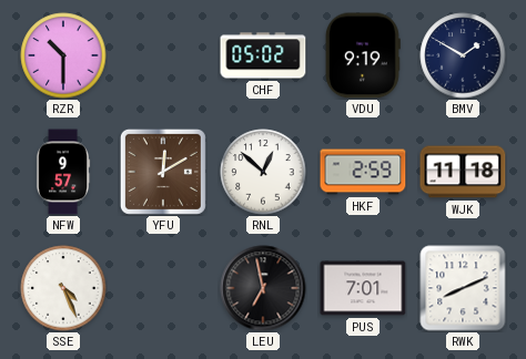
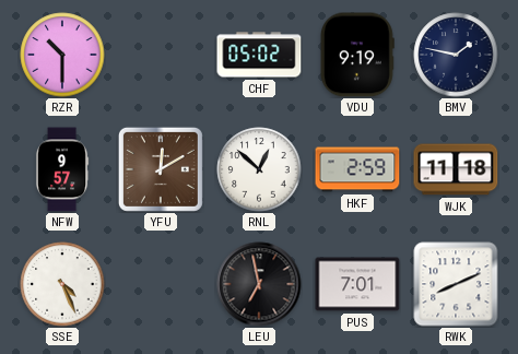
BMV: 1:50 -> 1:47 (456, 55)
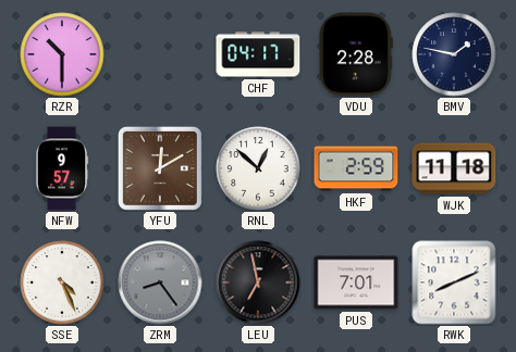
CHF: 05:02 -> 04:17 (258, 54)
VDU: 9:19 -> 2:28 (356, 54)
ZRM: none -> 8:24 (160, 282)
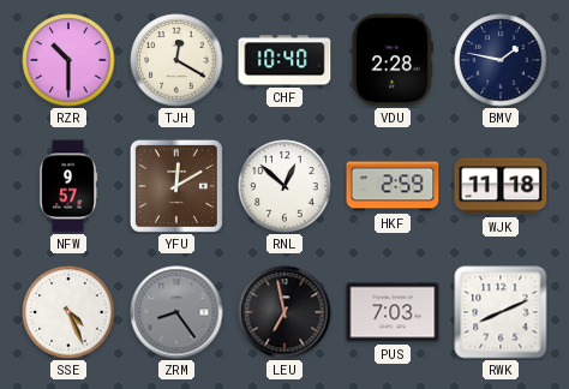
TJH: none -> 12:20 (176, 60)
CHF: 04:17 -> 10:40 (284, 60)
PUS: 7:01 -> 7:03 (393, 312)
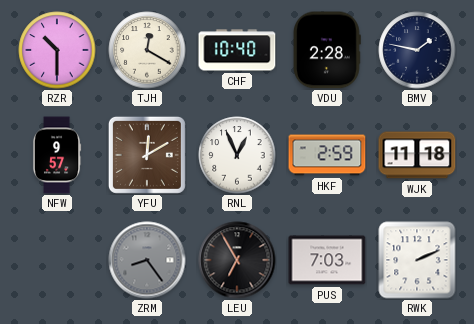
RNL: 12:52 -> 12:56 (237, 155)
SSE: 4:26 -> none (68, 312)
LEU: 6:58 -> 6:55 (237, 260)
RWK: 8:11 -> 2:11 (417, 260)
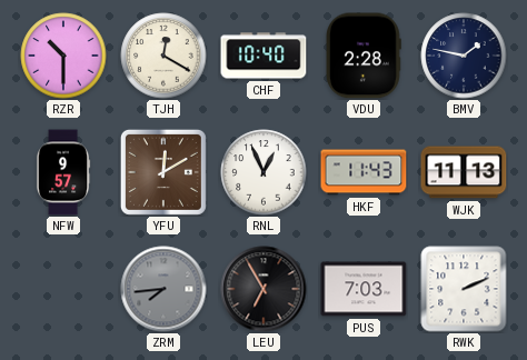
HKF: 2:59 -> 11:43 (364, 172)
WJK: 11:18 -> 11:13 (464, 172)
ZRM: 8:24 -> 7:44 (163, 289)
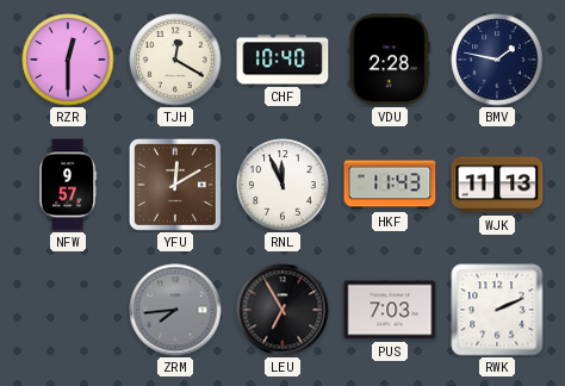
RZR: 10:30 -> 12:30 (68, 60)
RNL: 12:56 -> 11:56 (282, 185)
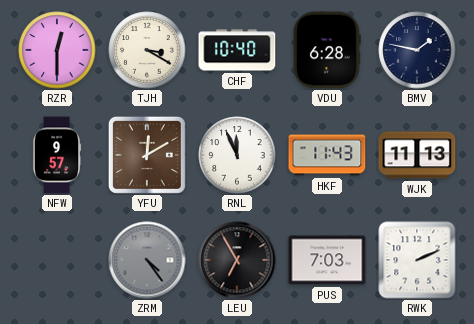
TJH: 12:20 -> 3:20 (147, 50)
VDU: 2:28 -> 6:28 (327, 50)
ZRM: 7:44 -> 4:24 (147, 260)
